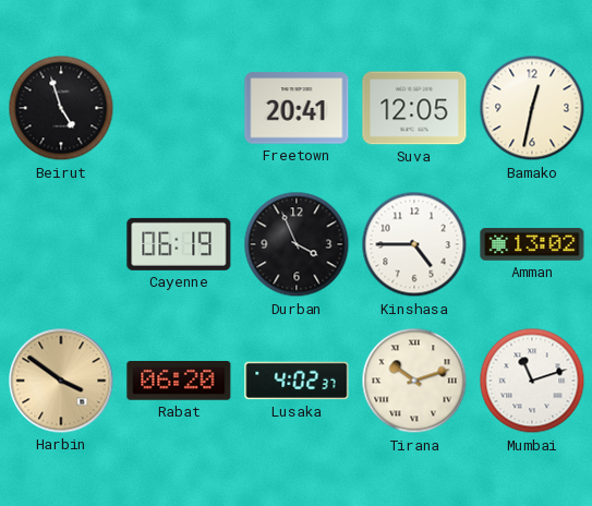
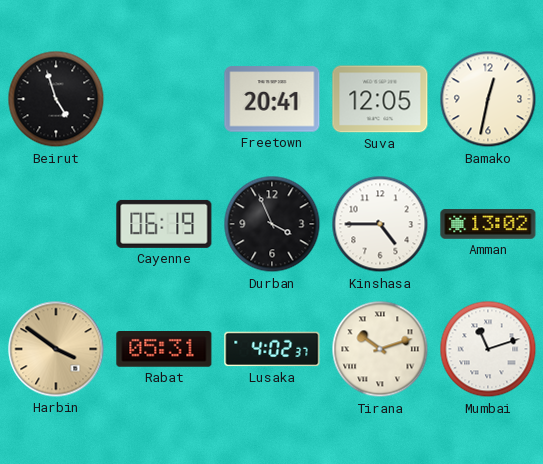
Rabat: 06:20 -> 05:31 (164, 350)
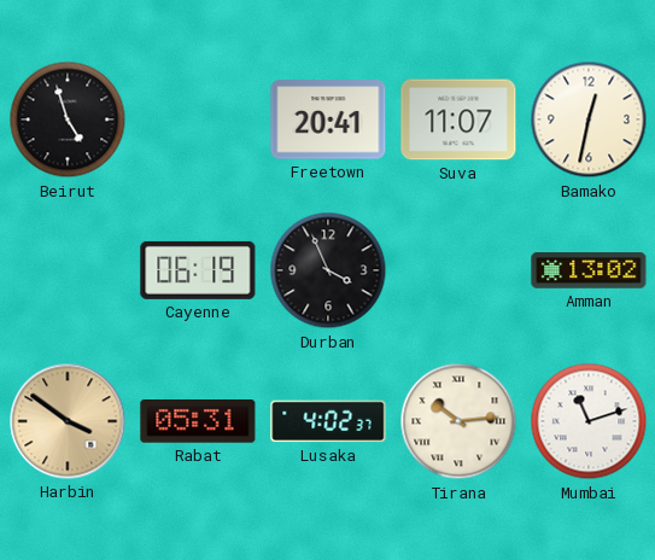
Suva: 12:05 -> 11:07 (458, 119)
Kinshasa: 4:45 -> none (380, 224)
Tirana: 10:12 -> 10:14 (458, 421)
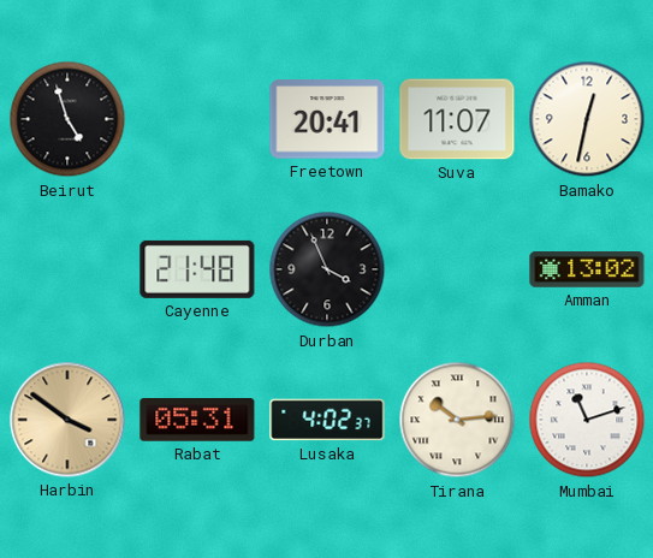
Cayenne: 06:19 -> 21:48 (197, 269)
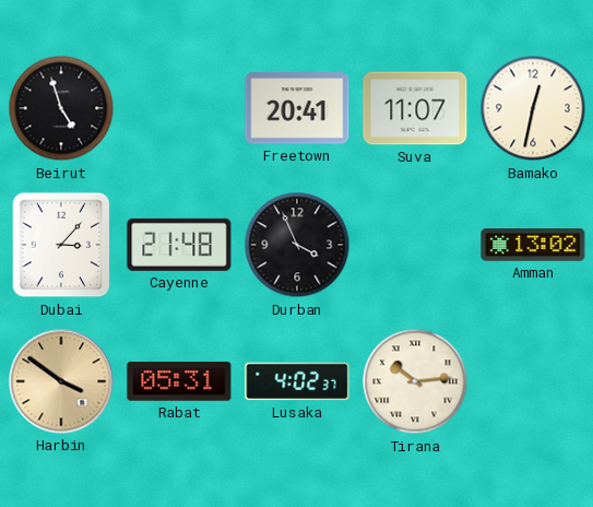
Dubai: none -> 3:07 (61, 245)
Mumbai: 11:12 -> none (587, 420)
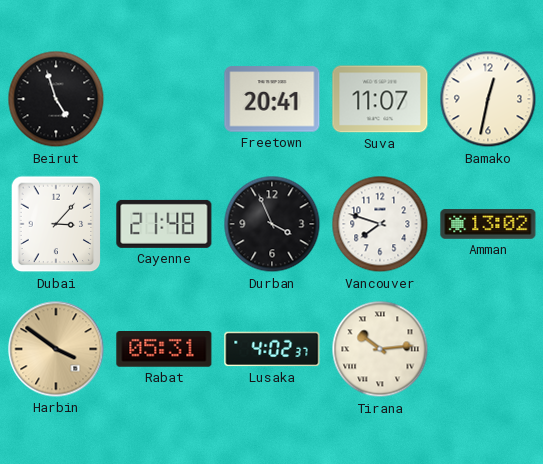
Vancouver: none -> 7:48 (380, 224)
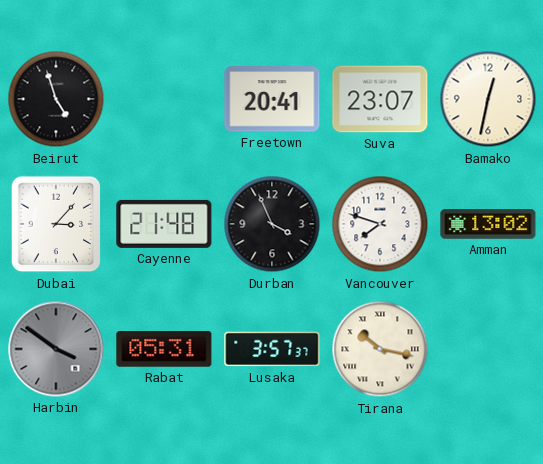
Suva: 11:07 -> 23:07 (380, 99)
Harbin dial: champagne -> grey (56, 349)
Lusaka: 4:02 -> 3:57 (272, 349)
Tirana: 10:14 -> 10:17 (380, 349)
